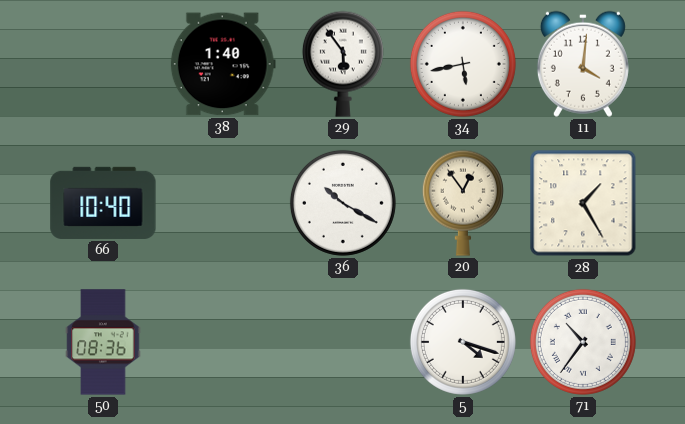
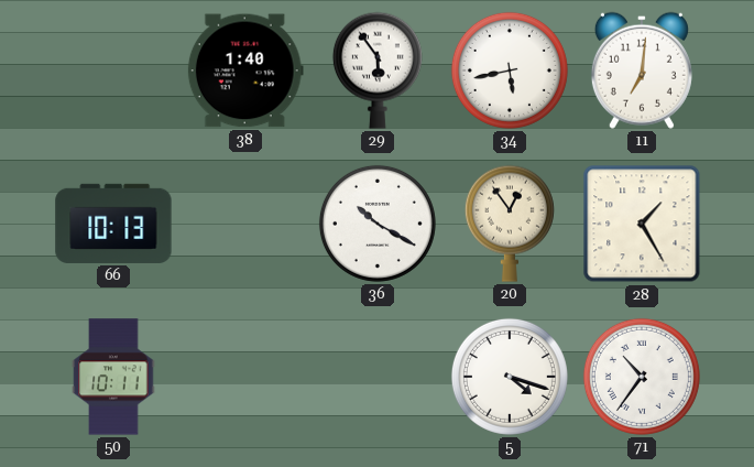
11: 4:01 -> 7:01 (642, 70)
66: 10:40 -> 10:13 (113, 224)
50: 08:36 -> 10:11 (113, 377)
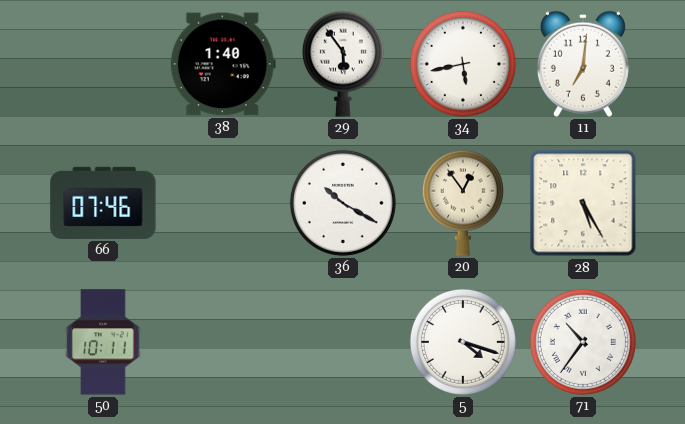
66: 10:13 -> 07:46 (103, 203)
28: 1:25 -> 5:25 (583, 203)
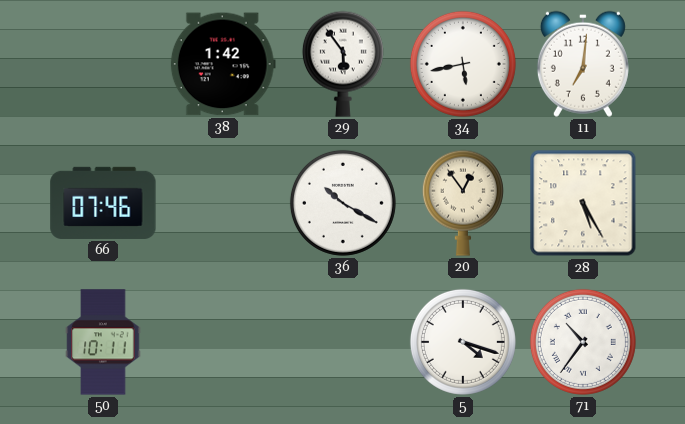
38: 1:40 -> 1:42 (223, 64)
